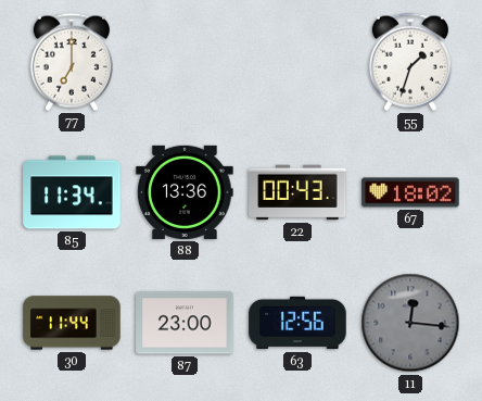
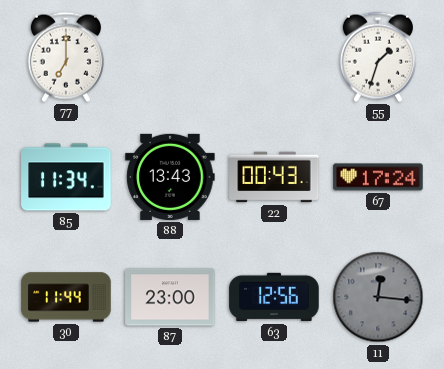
88: 13:36 -> 13:43 (170, 177)
67: 18:02 -> 17:24 (378, 177)
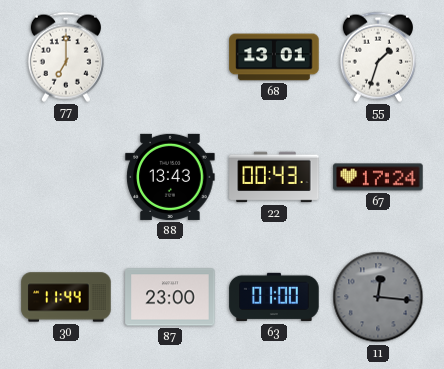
68: none -> 13:01 (274, 57)
85: 11:34 -> none (66, 177)
63: 12:56 -> 01:00 (274, 297)
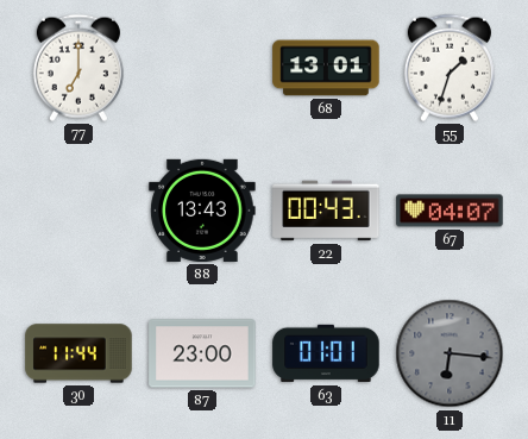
67: 17:24 -> 04:07 (450, 211)
63: 01:00 -> 01:01 (326, 353)
11: 12:16 -> 6:16 (450, 353)
